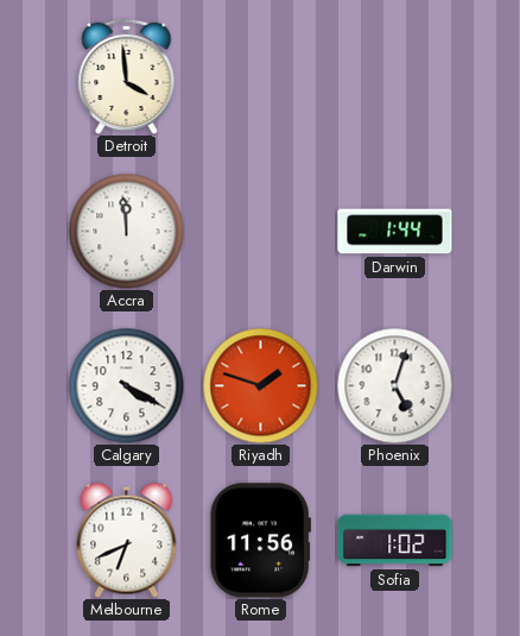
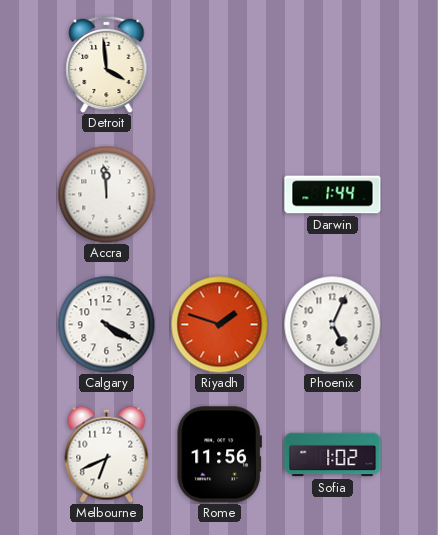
Phoenix: 5:03 -> 5:04 (332, 324)
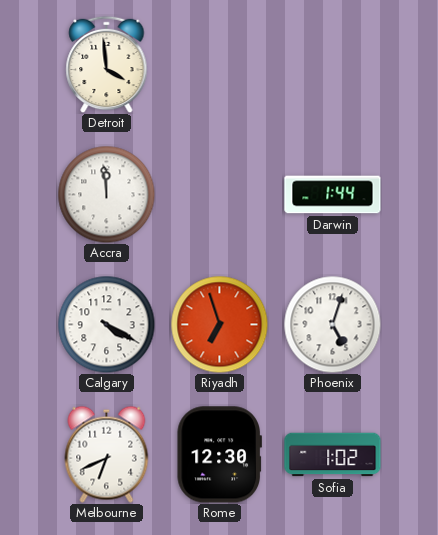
Riyadh: 1:48 -> 6:57 (219, 324)
Phoenix: 5:04 -> 5:03 (332, 324)
Rome: 11:56 -> 12:30 (219, 455)
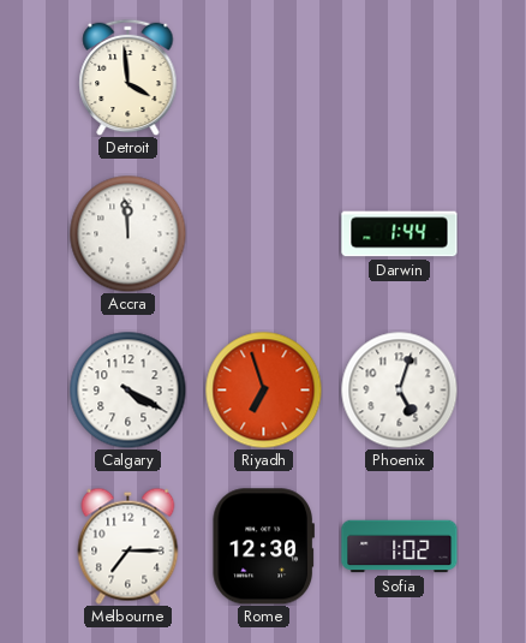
Melbourne: 6:41 -> 7:15 (128, 546)
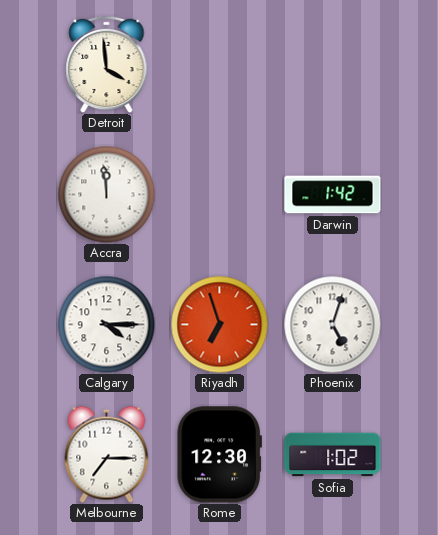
Darwin: 1:44 -> 1:42 (333, 195)
Calgary: 4:20 -> 4:15 (106, 324)
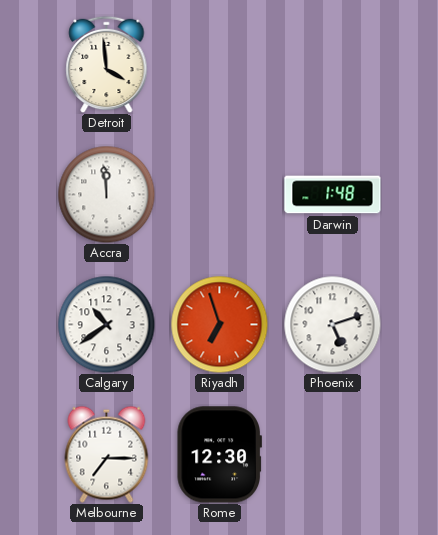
Darwin: 1:42 -> 1:48 (333, 195)
Calgary: 4:15 -> 10:39 (106, 324)
Phoenix: 5:03 -> 5:12 (332, 324)
Sofia: 1:02 -> none (333, 455)
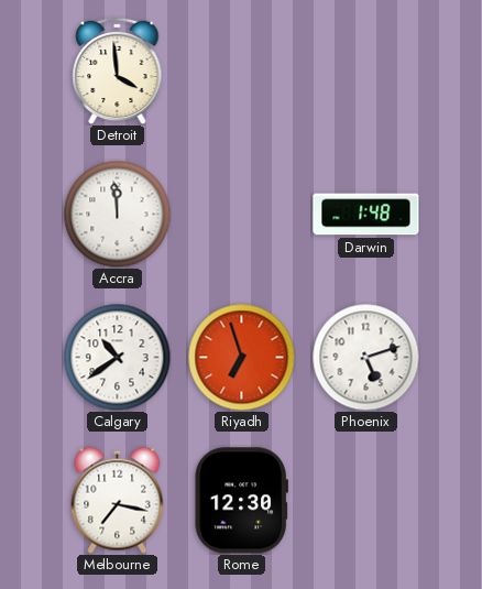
Melbourne: 7:15 -> 7:17 (118, 500)
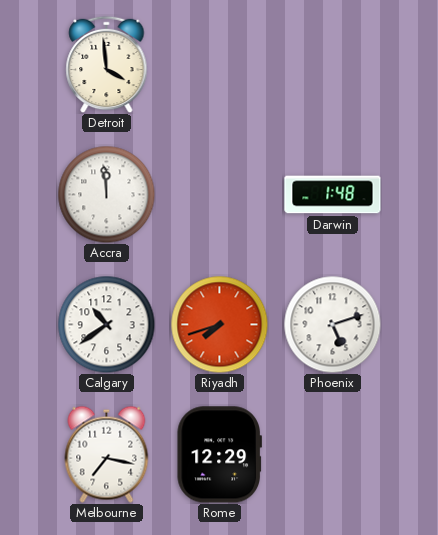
Riyadh: 6:57 -> 7:42 (219, 324)
Rome: 12:30 -> 12:29 (219, 455)
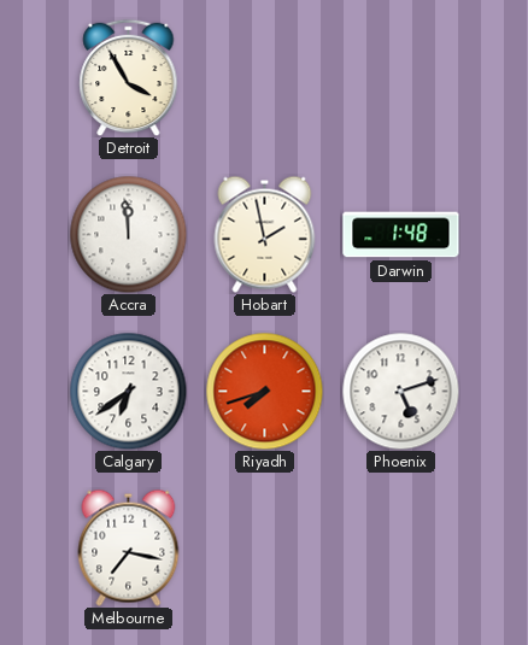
Detroit: 3:59 -> 3:55 (129, 77)
Hobart: none -> 1:58 (265, 234)
Calgary: 10:39 -> 6:39 (128, 391)
Rome: 12:29 -> none (219, 455)
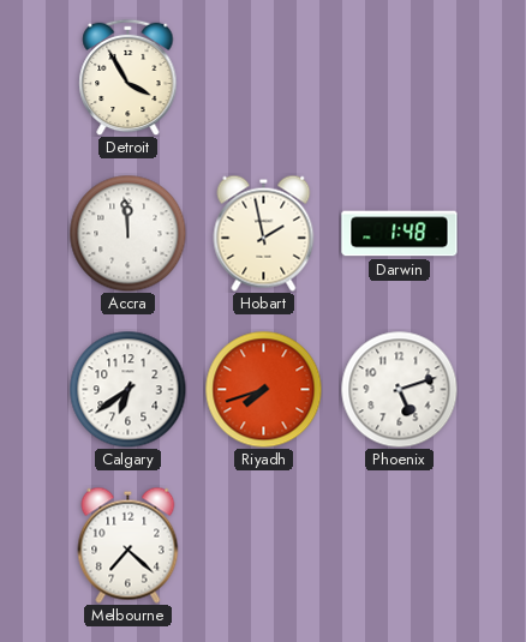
Melbourne: 7:17 -> 7:22 (128, 545)
